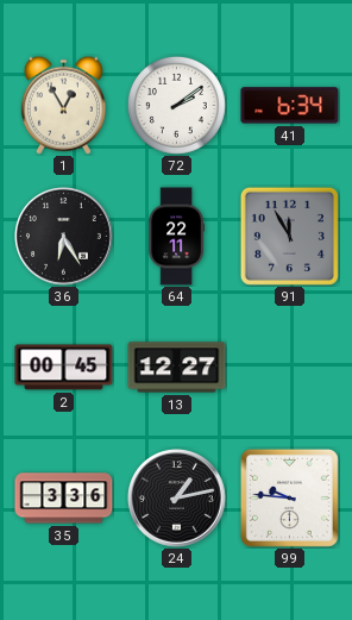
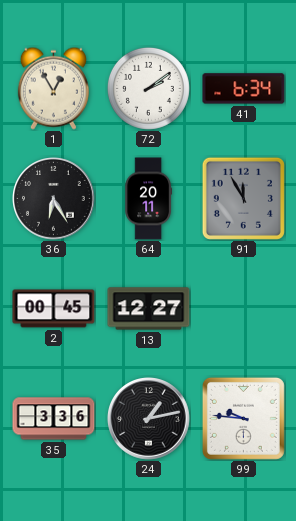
64: 22:11 -> 20:11 (148, 199)
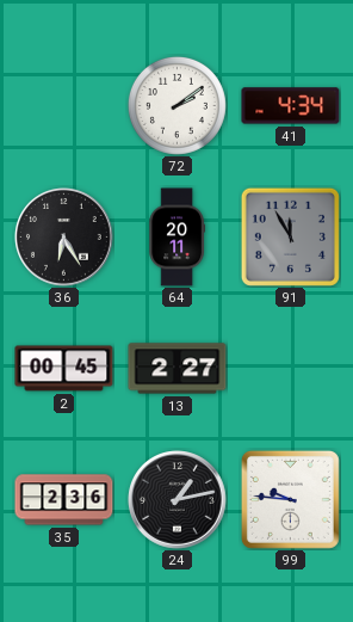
1: 12:55 -> none (53, 88)
41: 6:34 -> 4:34 (291, 106)
13: 12:27 -> 2:27 (178, 369)
35: 3:36 -> 2:36 (64, 500)
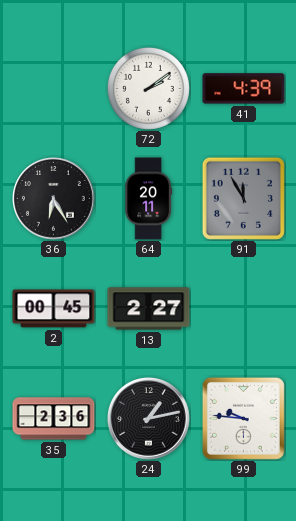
41: 4:34 -> 4:39 (244, 89)
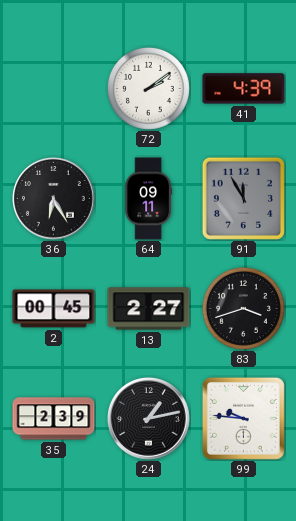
64: 20:11 -> 09:11 (148, 199)
83: none -> 3:42 (243, 308)
35: 2:36 -> 2:39 (54, 419)
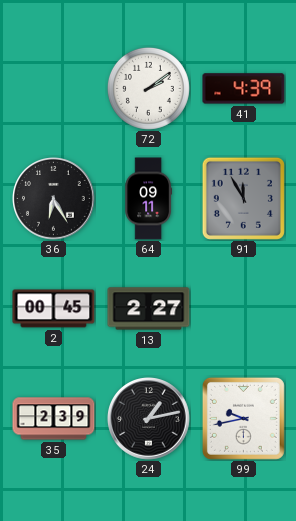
83: 3:42 -> none (243, 308)
99: 9:46 -> 9:43 (243, 418)
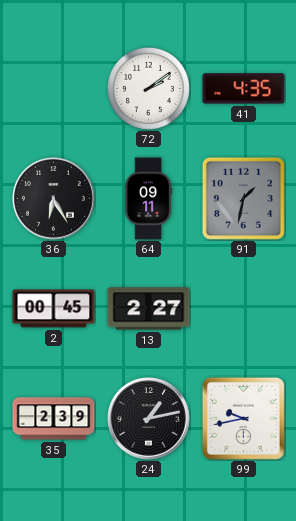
41: 4:39 -> 4:35 (244, 89)
91: 11:55 -> 1:32 (243, 198)
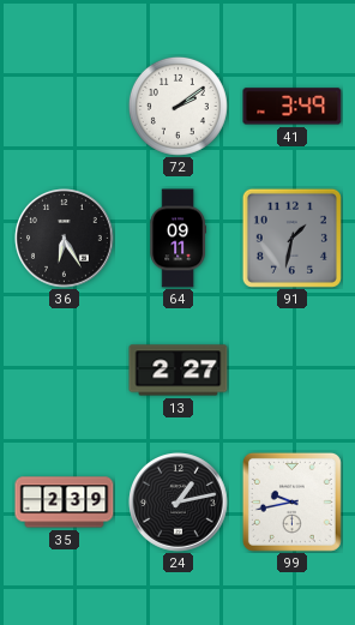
41: 4:35 -> 3:49 (293, 107)
2: 00:45 -> none (54, 309)
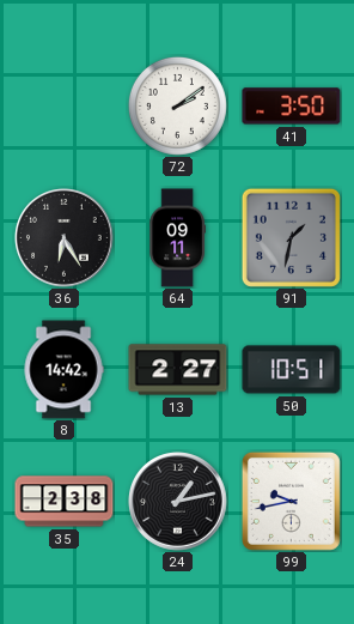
41: 3:49 -> 3:50 (292, 107)
8: none -> 14:42 (63, 370)
50: none -> 10:51 (292, 370)
35: 2:39 -> 2:38 (65, 502)
